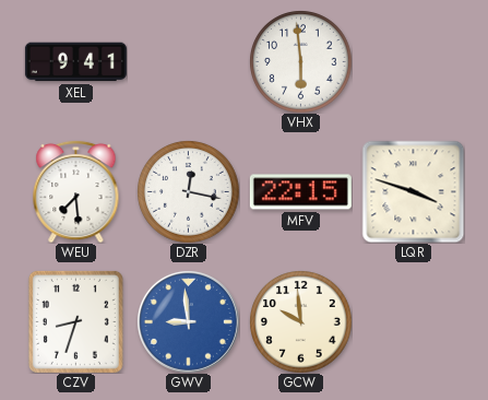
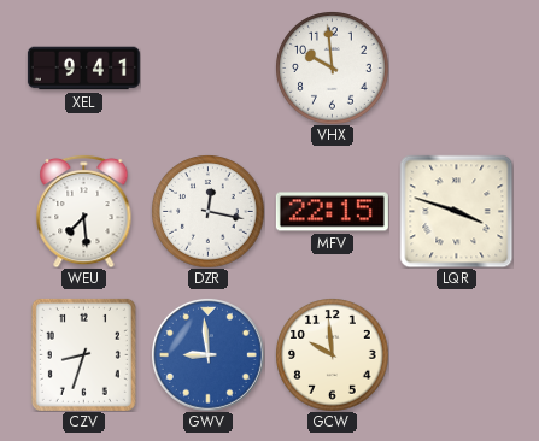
VHX: 5:59 -> 9:59 (332, 67)
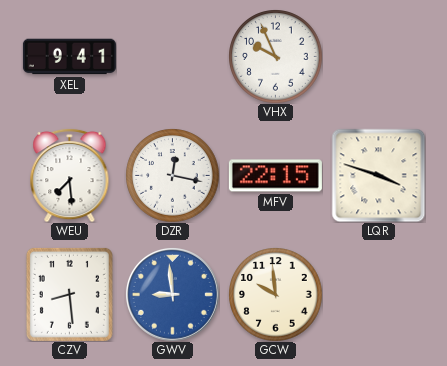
VHX: 9:59 -> 9:56 (275, 56)
CZV: 8:33 -> 8:29 (69, 294)
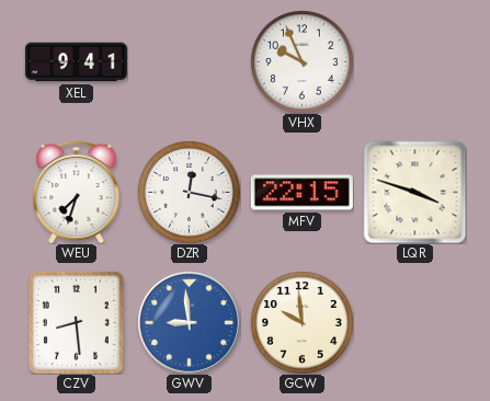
WEU: 7:29 -> 7:33 (77, 192)
